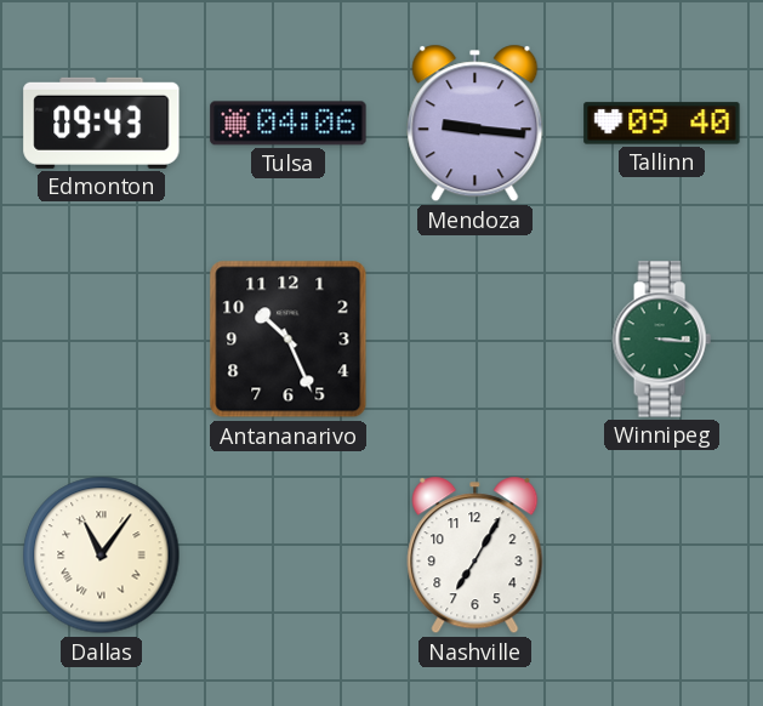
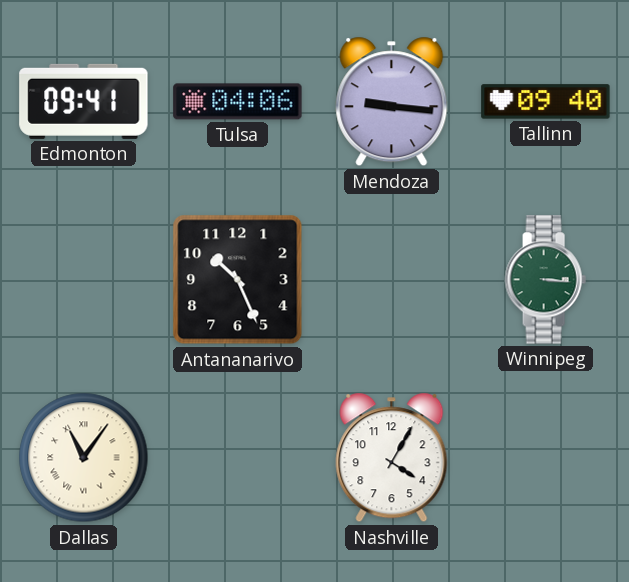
Edmonton: 09:43 -> 09:41 (84, 101)
Nashville: 7:05 -> 4:05 (392, 458)
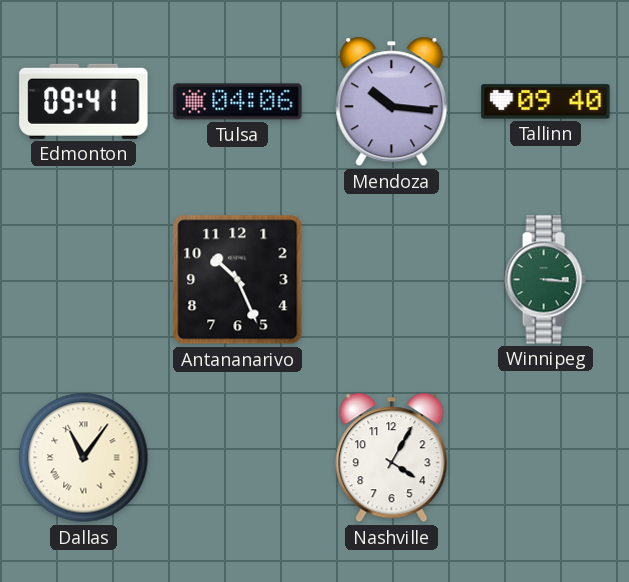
Mendoza: 9:16 -> 10:16 (392, 102)
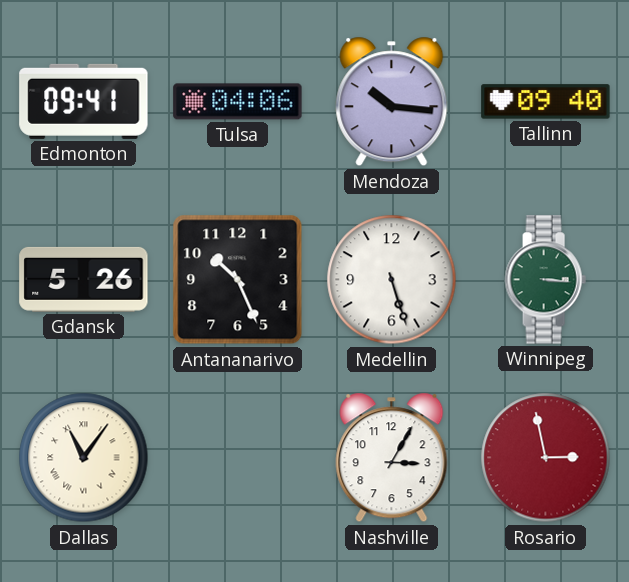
Gdansk: none -> 5:26 (84, 279)
Medellin: none -> 5:27 (392, 280)
Nashville: 4:05 -> 3:05 (392, 458)
Rosario: none -> 2:58 (546, 458)
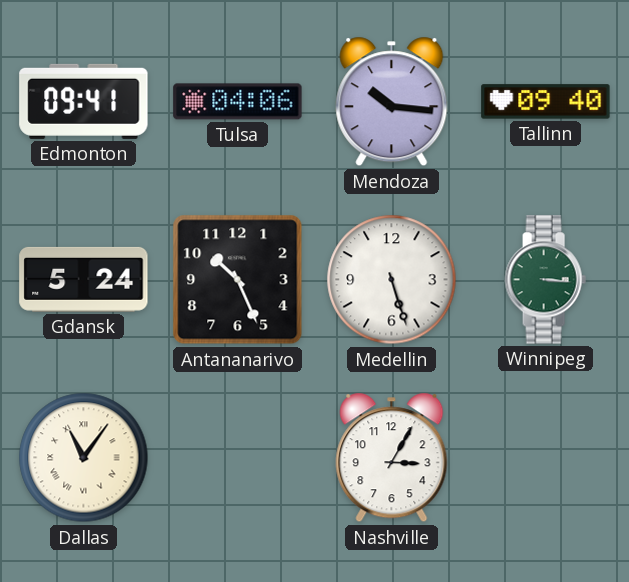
Gdansk: 5:26 -> 5:24 (84, 279)
Rosario: 2:58 -> none (546, 458)
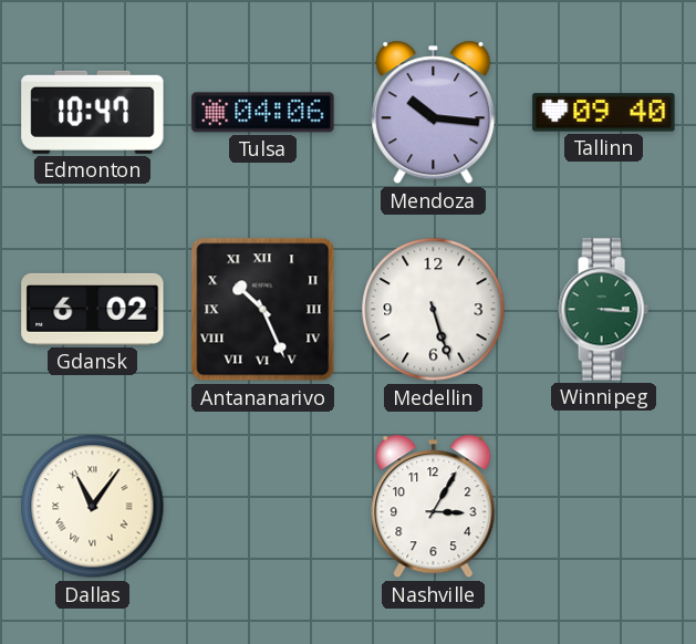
Edmonton: 09:41 -> 10:47 (93, 112)
Gdansk: 5:24 -> 6:02 (93, 309)
Antananarivo numerals: Arabic -> Roman (263, 310)
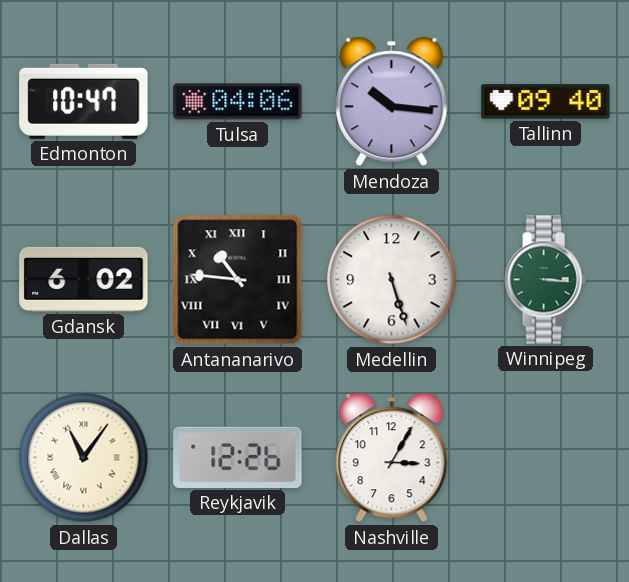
Antananarivo: 10:26 -> 10:46 (238, 280)
Reykjavik: none -> 12:26 (238, 457)
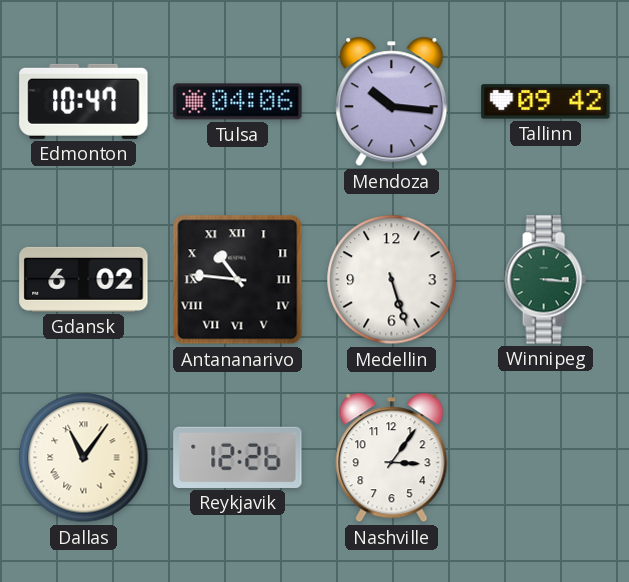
Tallinn: 09:40 -> 09:42 (546, 102)
Nashville: 3:05 -> 3:06 (392, 458)
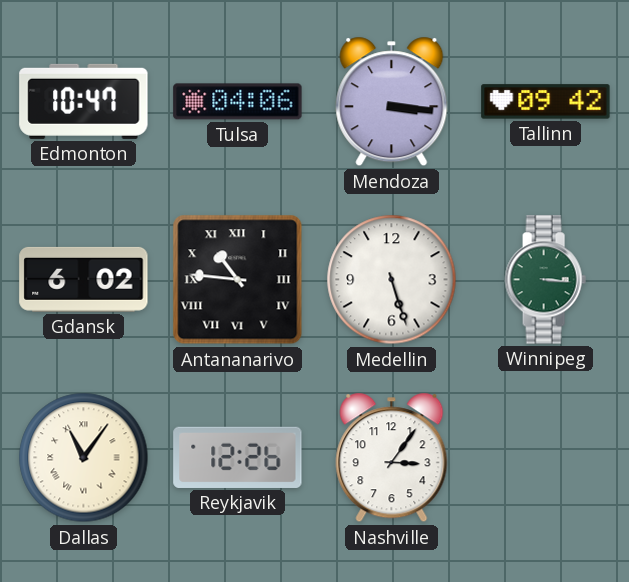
Mendoza: 10:16 -> 3:16 (392, 102)
